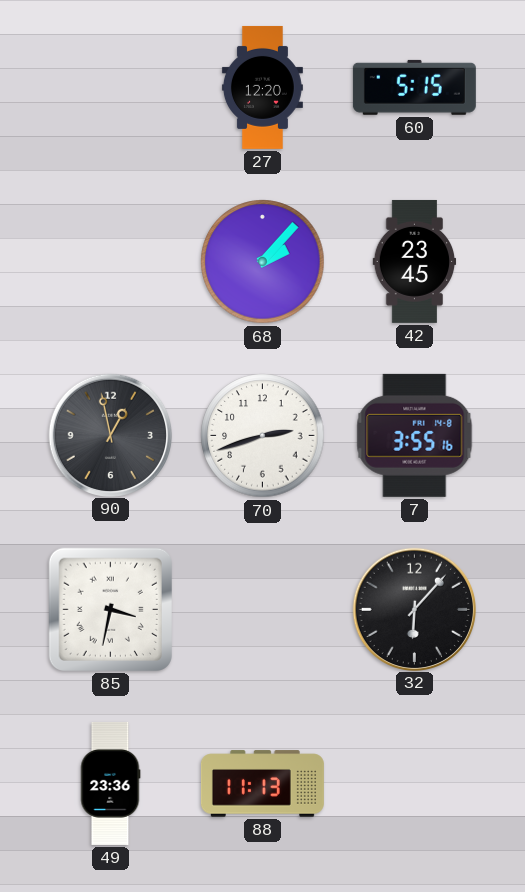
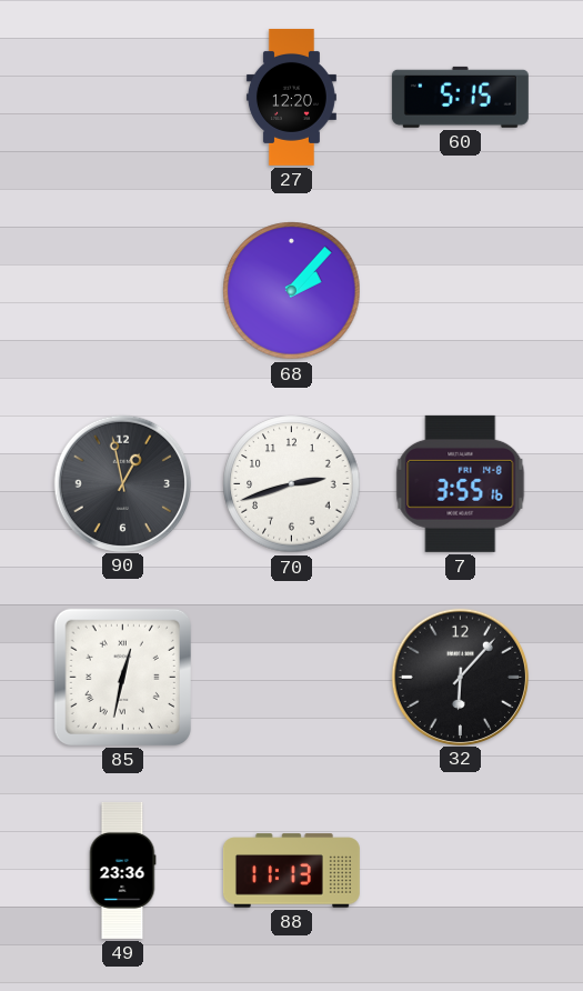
42: 23:45 -> none (415, 261)
85: 3:32 -> 12:32 (122, 677)
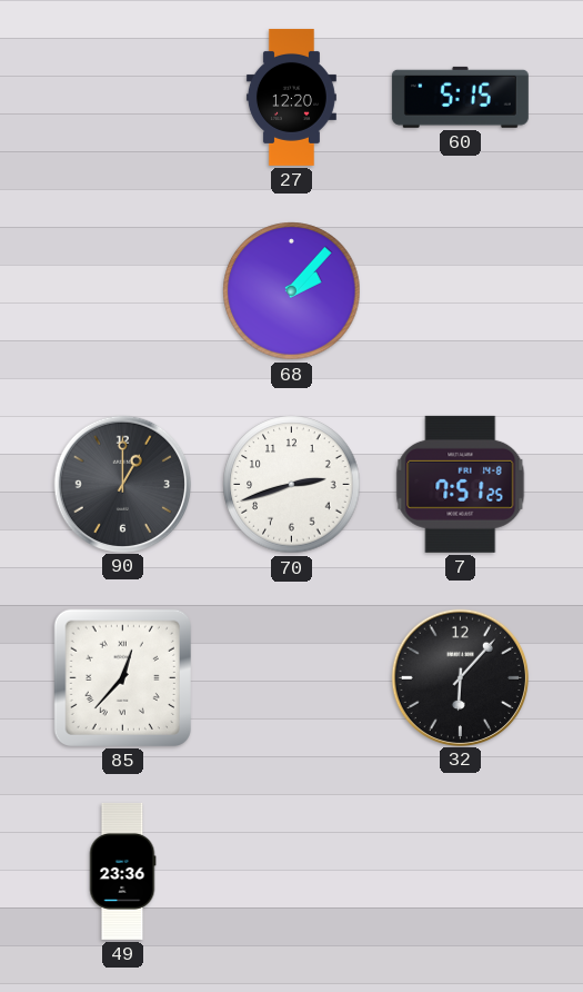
90: 12:58 -> 1:00 (122, 484)
7: 3:55 -> 7:51 (461, 484)
85: 12:32 -> 12:37 (122, 677)
88: 11:13 -> none (291, 871)
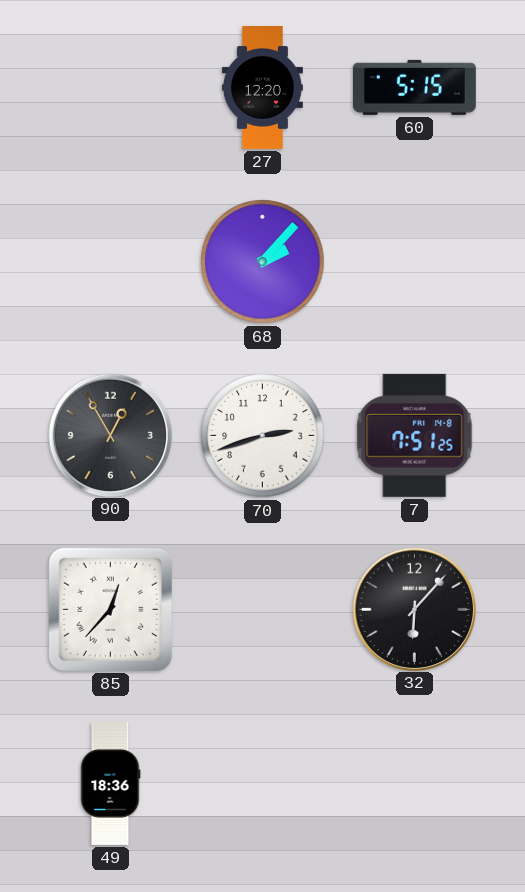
90: 1:00 -> 12:55 (110, 435)
49: 23:36 -> 18:36 (110, 783)
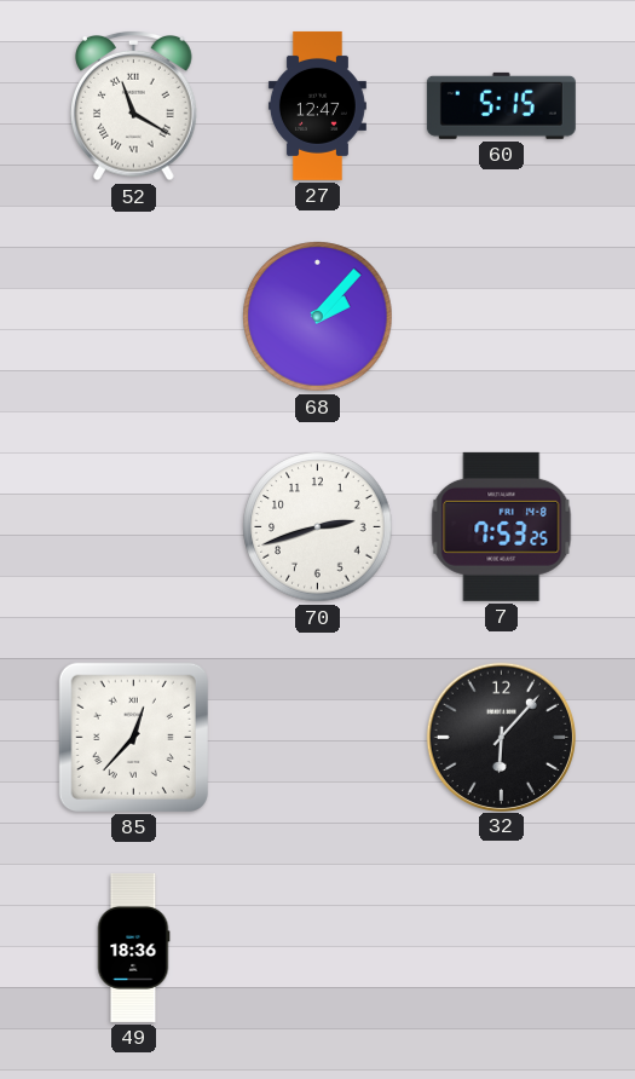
52: none -> 11:20 (134, 105)
27: 12:20 -> 12:47 (317, 105)
90: 12:55 -> none (110, 435)
7: 7:51 -> 7:53 (502, 526)
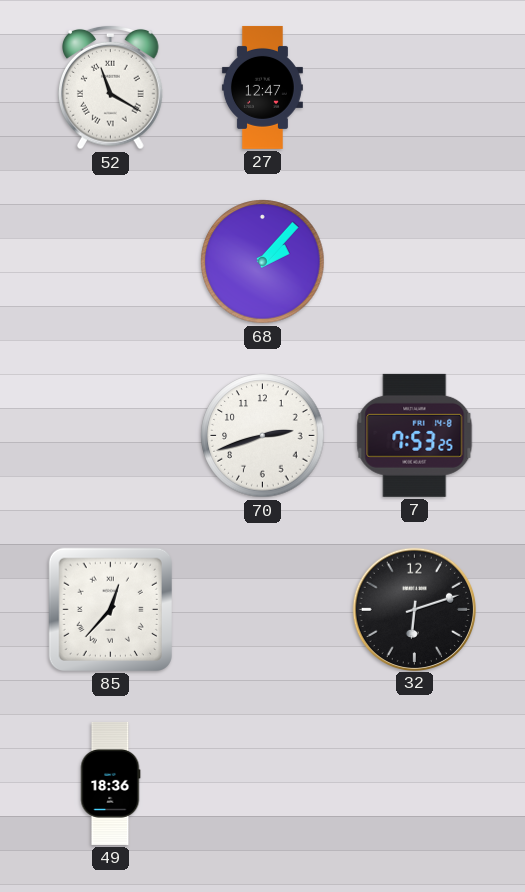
60: 5:15 -> none (501, 105)
32: 6:07 -> 6:12 (414, 609)
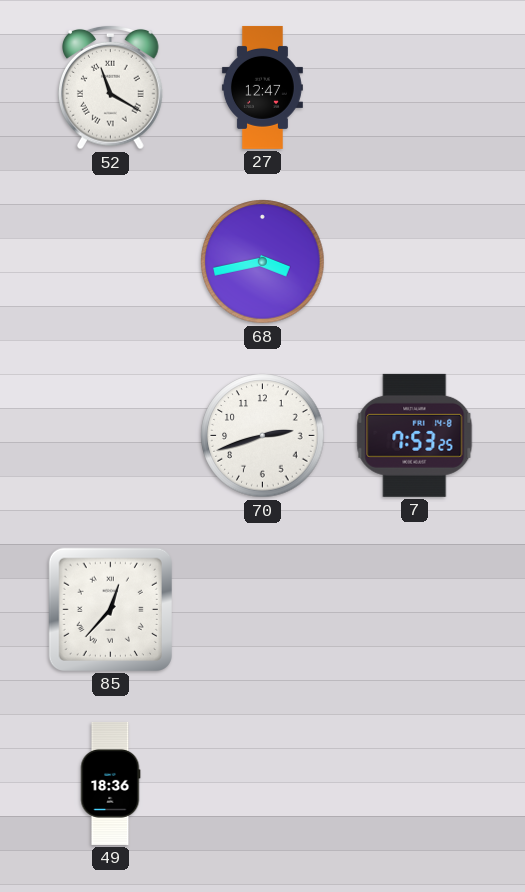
68: 2:07 -> 3:43 (263, 262)
32: 6:12 -> none (414, 609)
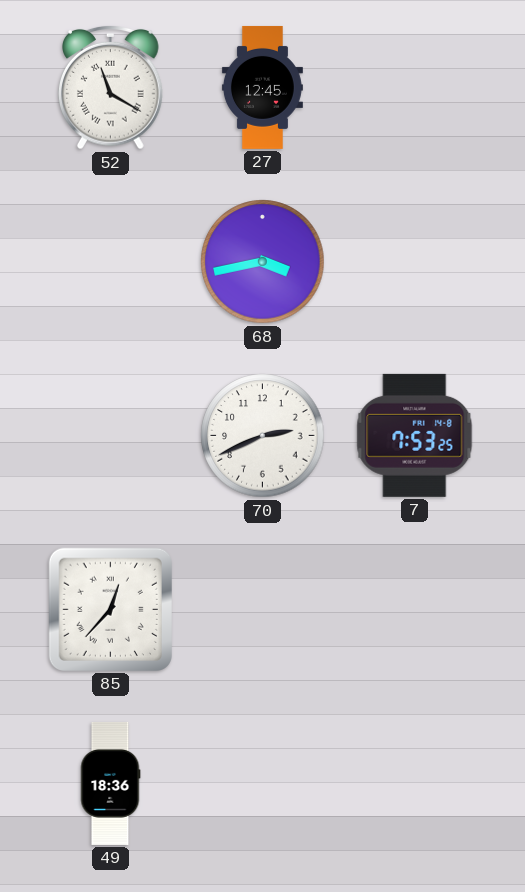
27: 12:47 -> 12:45 (262, 87)
70: 2:42 -> 2:41 (263, 436)
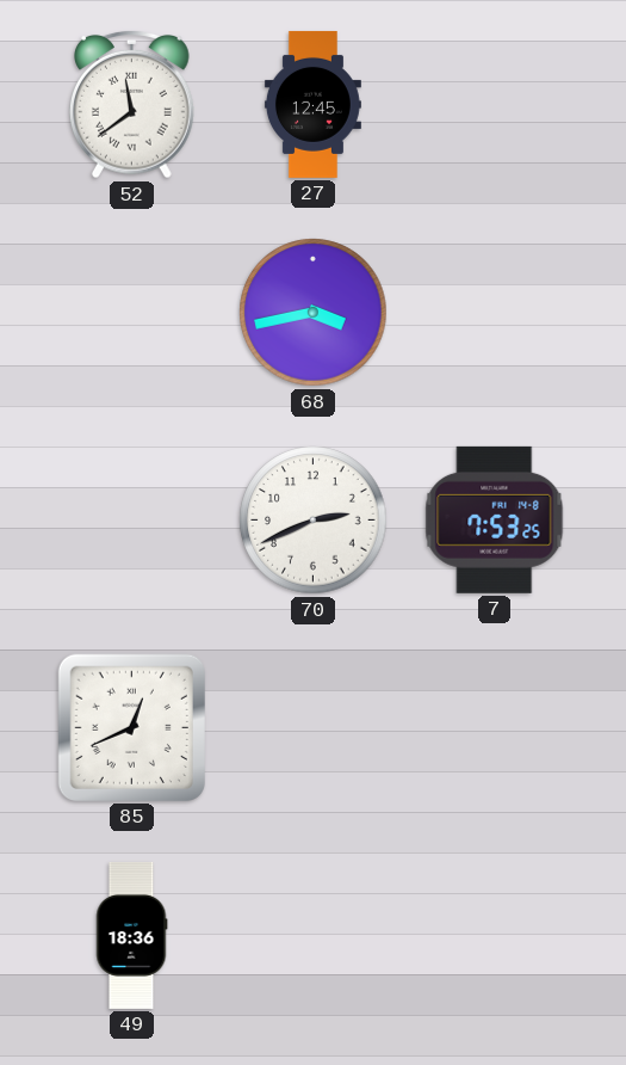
52: 11:20 -> 11:39 (132, 104)
85: 12:37 -> 12:41 (131, 727)
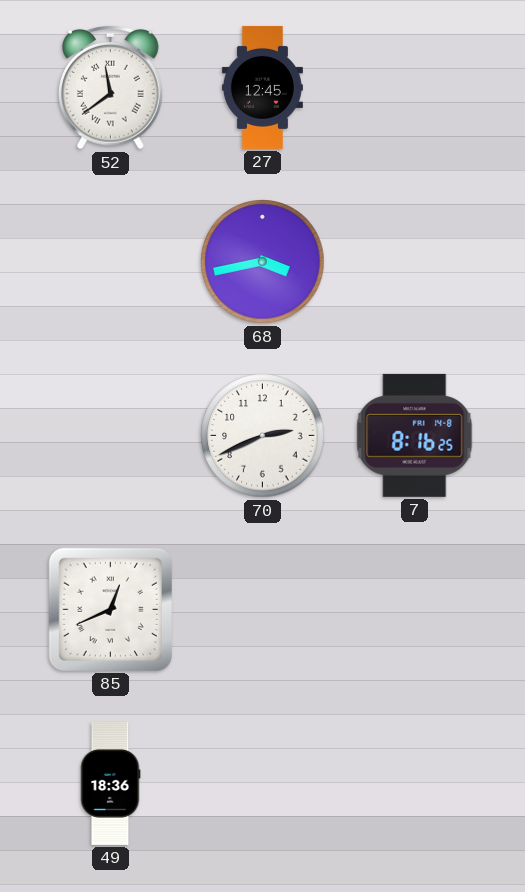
7: 7:53 -> 8:16 (415, 435)
